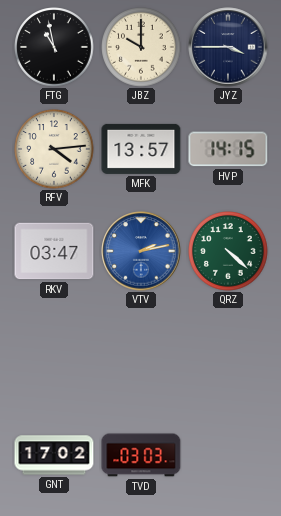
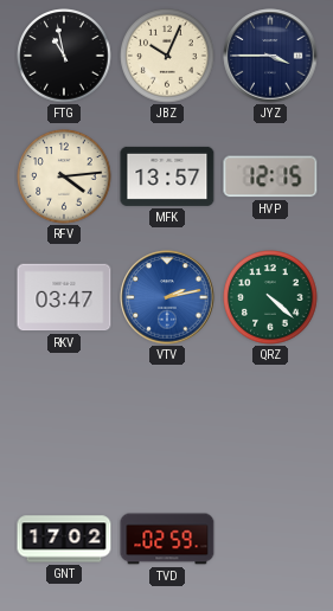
JBZ: 10:00 -> 10:04 (167, 56)
HVP: 14:15 -> 12:15 (270, 176)
TVD: 03:03 -> 02:59 (167, 539)
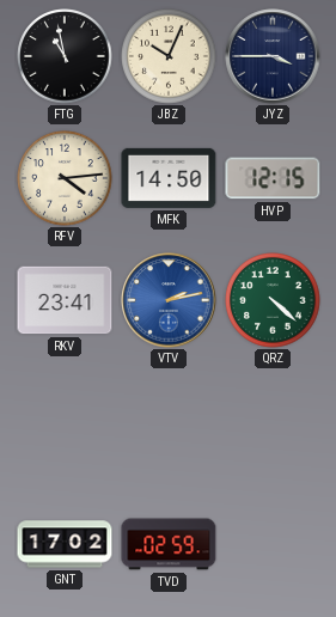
MFK: 13:57 -> 14:50 (169, 178)
RKV: 03:47 -> 23:41 (65, 300)
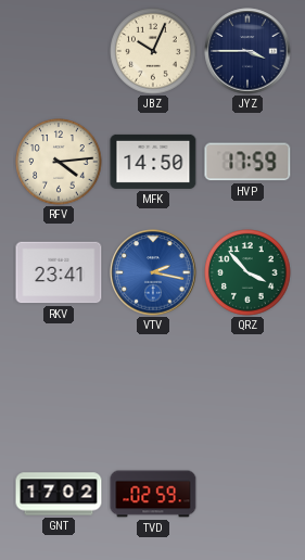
FTG: 10:58 -> none (65, 56)
HVP: 12:15 -> 17:59 (247, 162)
VTV: 2:13 -> 2:17 (153, 272)
QRZ: 4:22 -> 3:53 (247, 272)
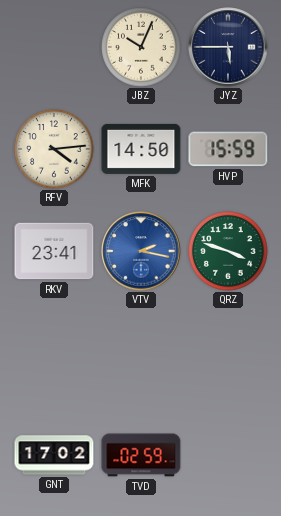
JYZ: 3:45 -> 5:45 (228, 47)
HVP: 17:59 -> 15:59 (228, 149)
QRZ: 3:53 -> 3:48 (228, 251)
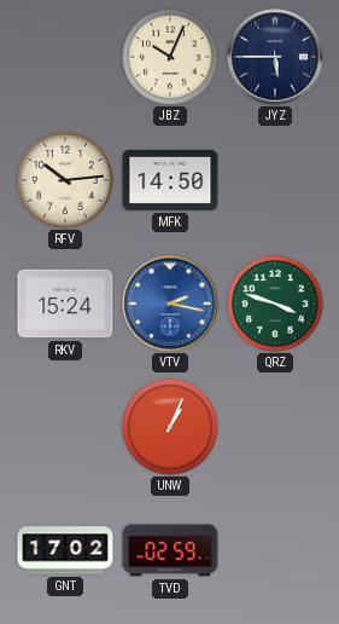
RFV: 4:14 -> 10:14 (65, 180)
HVP: 15:59 -> none (228, 149)
RKV: 23:41 -> 15:24 (65, 304)
UNW: none -> 1:04 (170, 427)
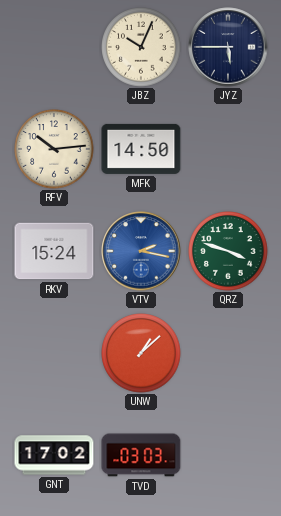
UNW: 1:04 -> 1:08 (141, 353)
TVD: 02:59 -> 03:03 (141, 455)
